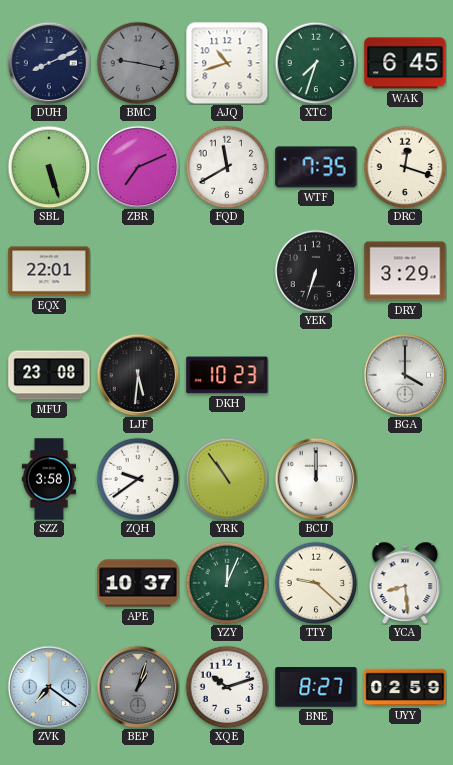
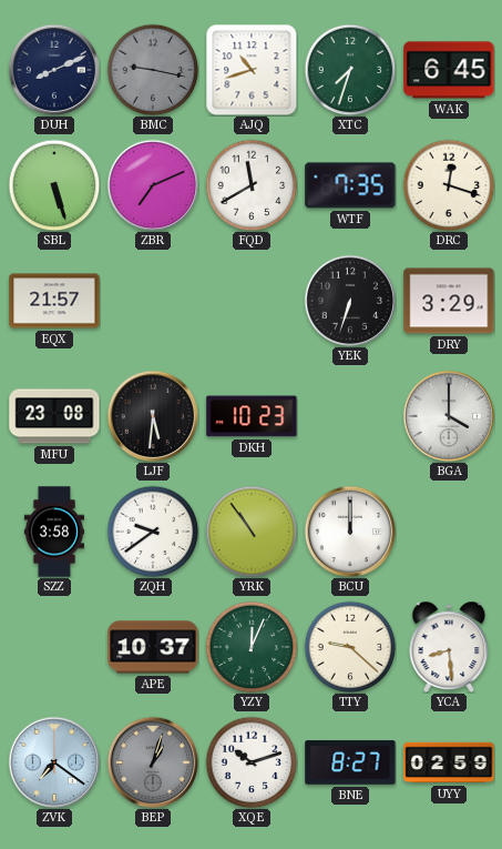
EQX: 22:01 -> 21:57 (54, 301)
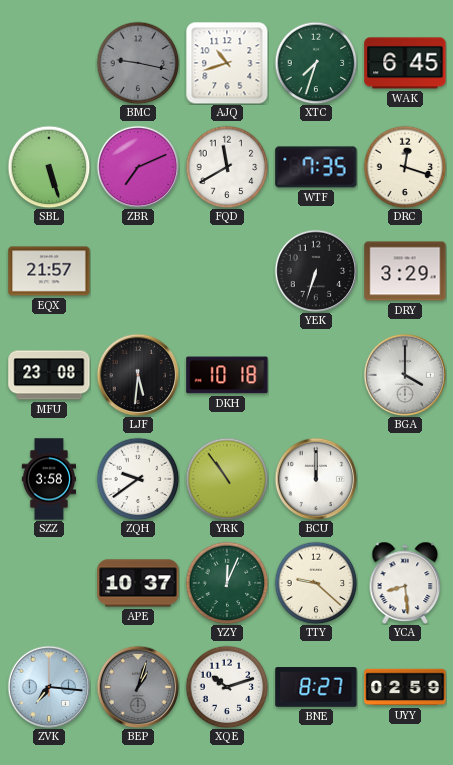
DUH: 8:11 -> none (54, 70)
DKH: 10:23 -> 10:18 (227, 375)
ZVK: 7:21 -> 7:16 (49, 687)
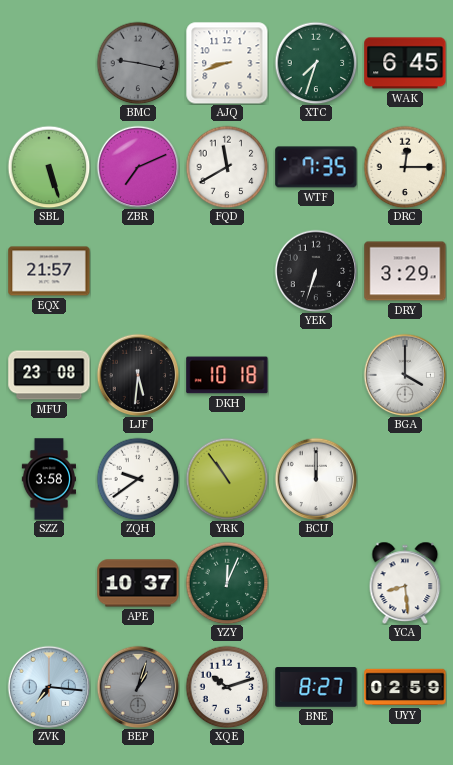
AJQ: 10:42 -> 8:42 (227, 63)
DRC: 12:18 -> 12:15 (405, 167)
TTY: 9:22 -> none (316, 583)
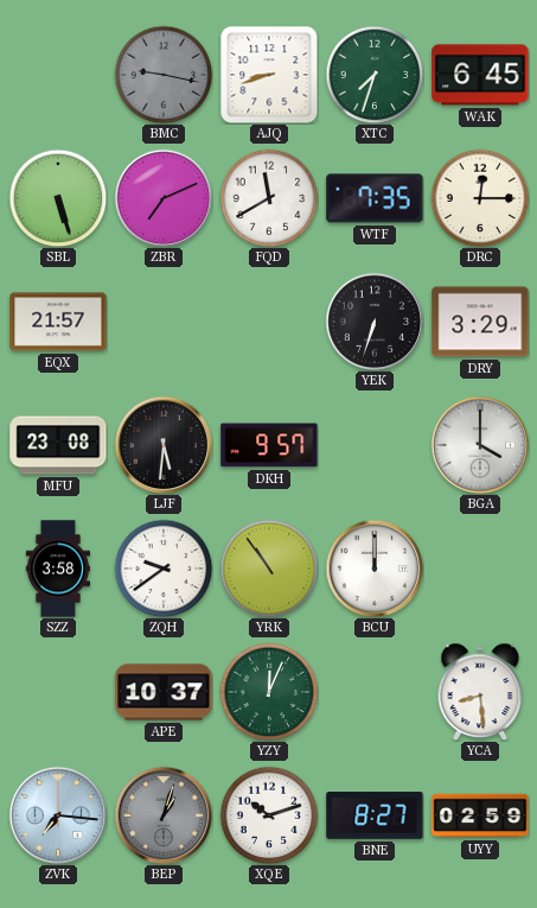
DKH: 10:18 -> 9:57 (269, 445)
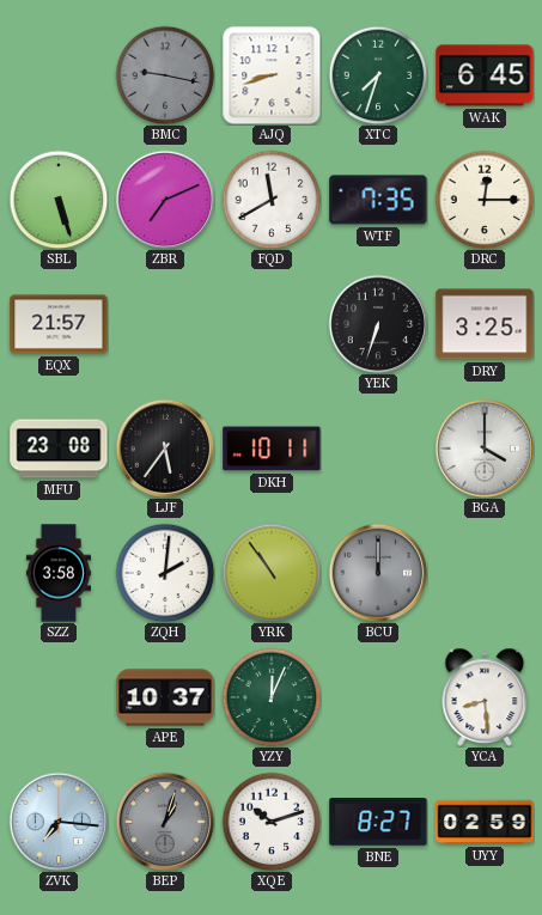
DRY: 3:29 -> 3:25 (485, 324)
LJF: 5:31 -> 5:36 (165, 449)
DKH: 9:57 -> 10:11 (272, 449)
ZQH: 9:39 -> 2:01 (165, 573)
BCU dial: white -> grey (378, 573)
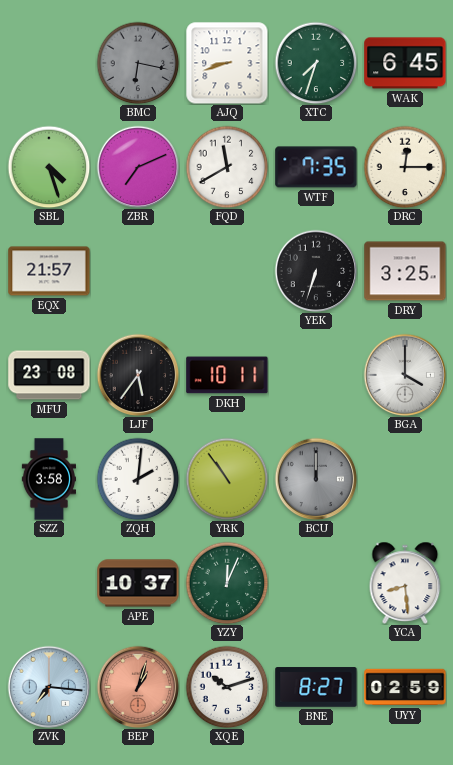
BMC: 9:17 -> 6:17 (138, 63)
SBL: 5:27 -> 4:27 (49, 167)
BEP dial: grey -> salmon (138, 687)
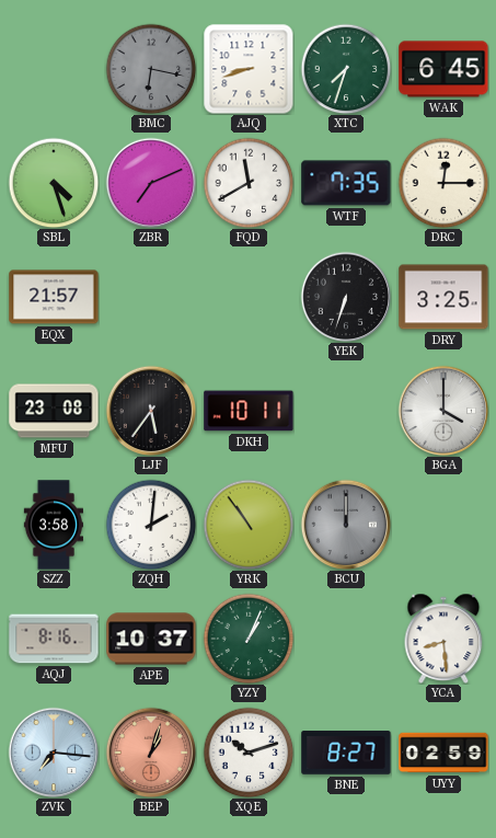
AQJ: none -> 8:16 (54, 639)
YZY: 12:04 -> 1:04 (249, 639)
